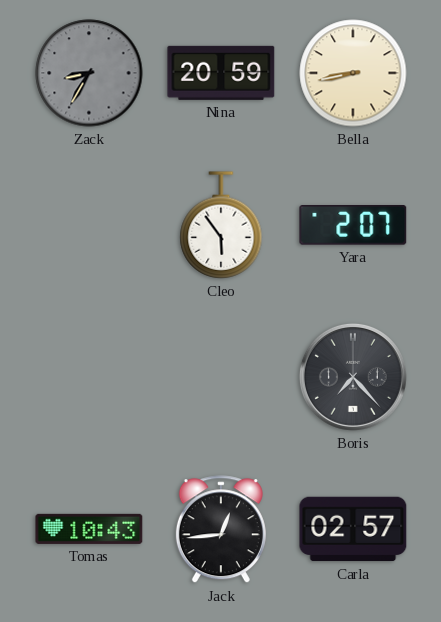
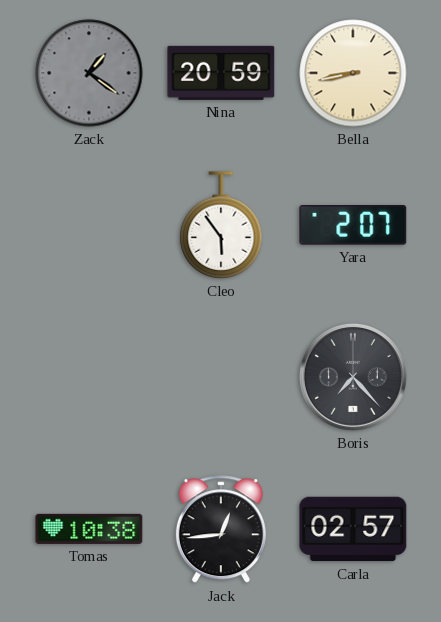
Zack: 8:35 -> 1:21 (89, 73)
Tomas: 10:43 -> 10:38 (89, 529)
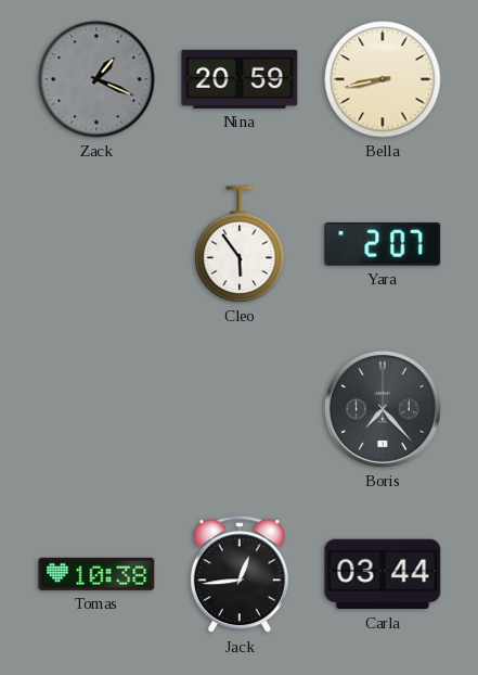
Zack: 1:21 -> 1:19 (96, 79)
Carla: 02:57 -> 03:44 (383, 574)
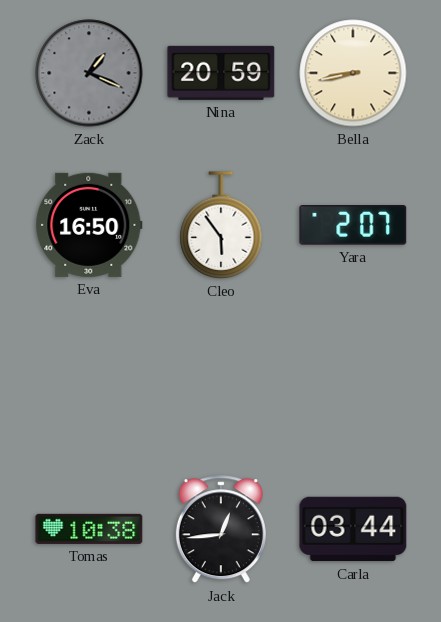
Eva: none -> 16:50 (89, 225)
Boris: 7:23 -> none (383, 409)
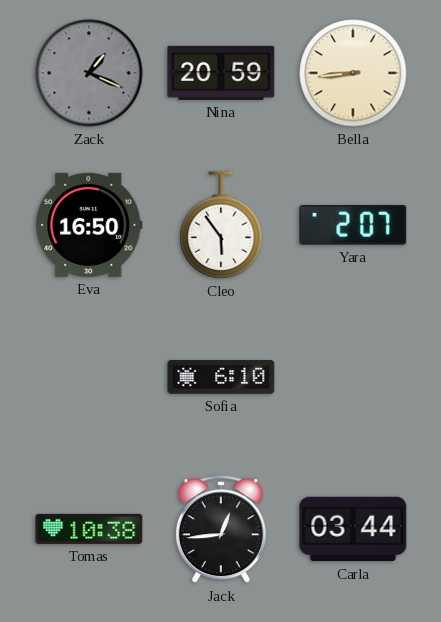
Bella: 8:43 -> 8:44 (353, 73)
Sofia: none -> 6:10 (221, 377)
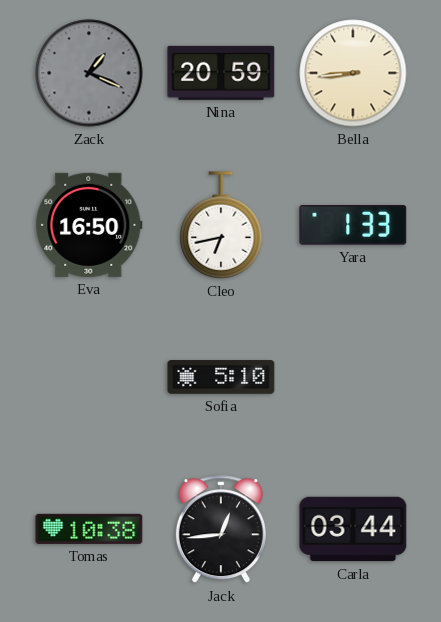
Cleo: 5:54 -> 6:43 (221, 225)
Yara: 2:07 -> 1:33 (353, 226)
Sofia: 6:10 -> 5:10 (221, 377)
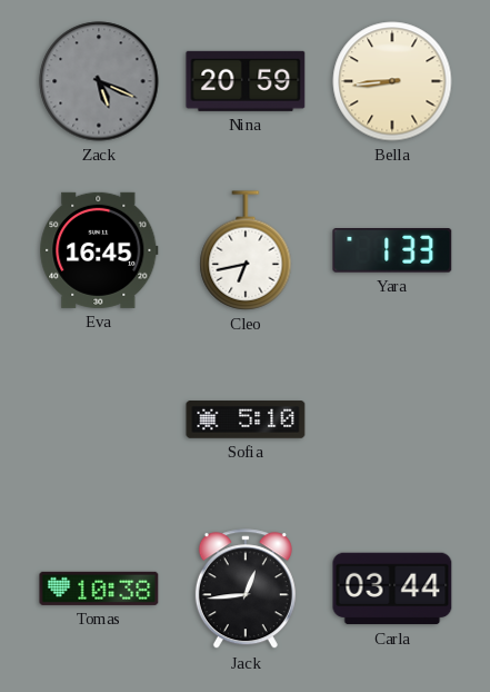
Zack: 1:19 -> 5:19 (99, 81)
Eva: 16:50 -> 16:45 (99, 250)
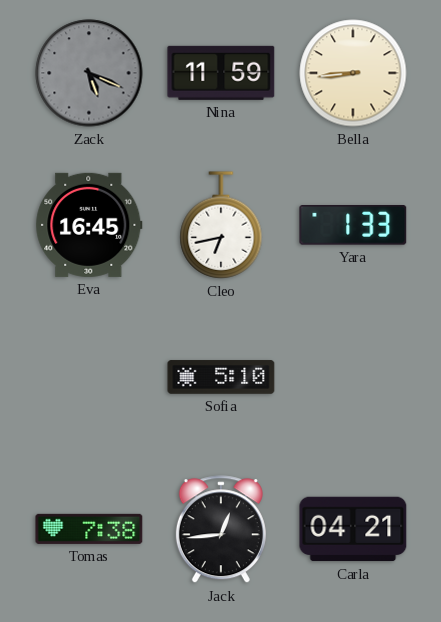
Nina: 20:59 -> 11:59 (221, 73)
Tomas: 10:38 -> 7:38 (89, 529)
Carla: 03:44 -> 04:21 (353, 529)
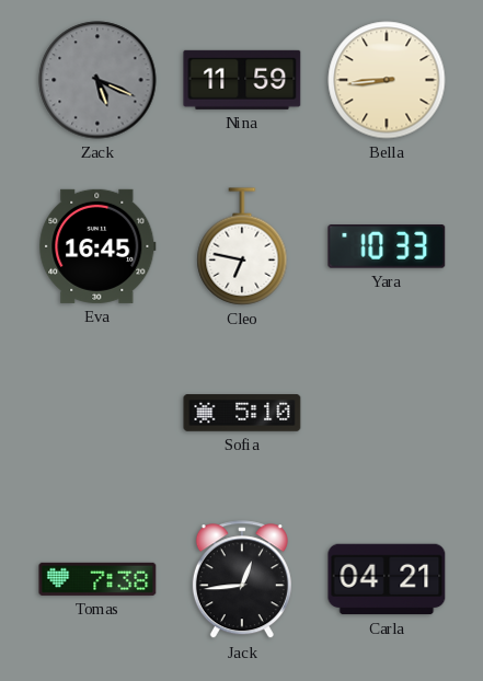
Cleo: 6:43 -> 6:47 (242, 246)
Yara: 1:33 -> 10:33 (387, 247)
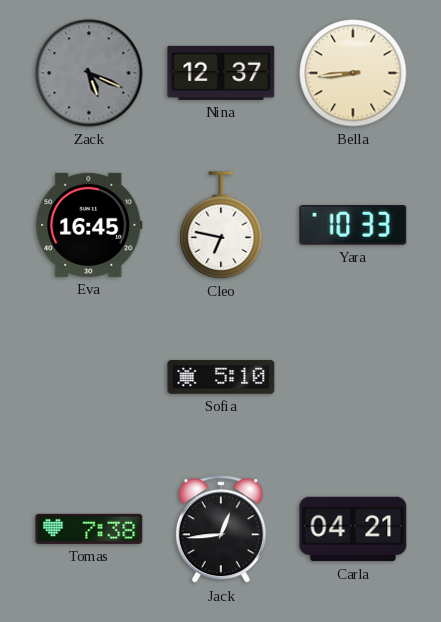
Nina: 11:59 -> 12:37 (221, 73)
